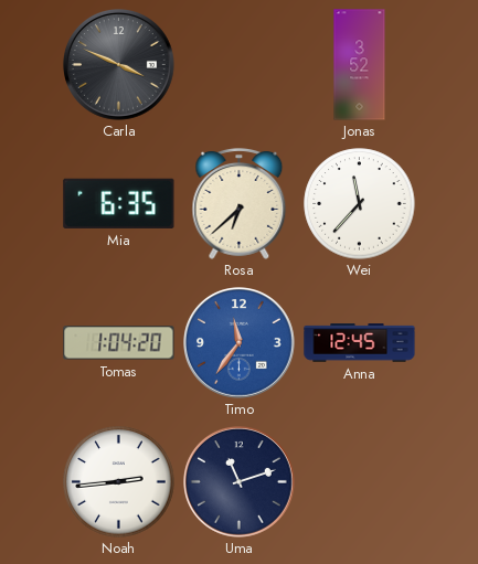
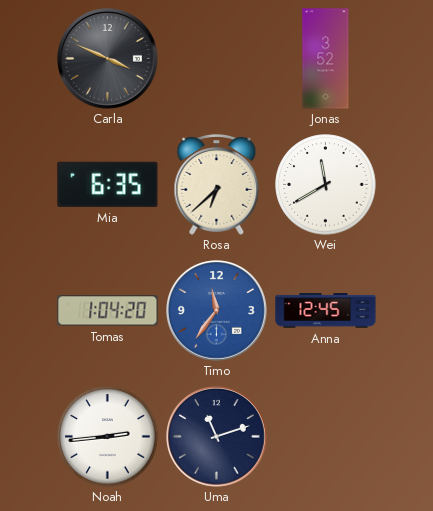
Wei: 11:37 -> 11:40 (326, 185)
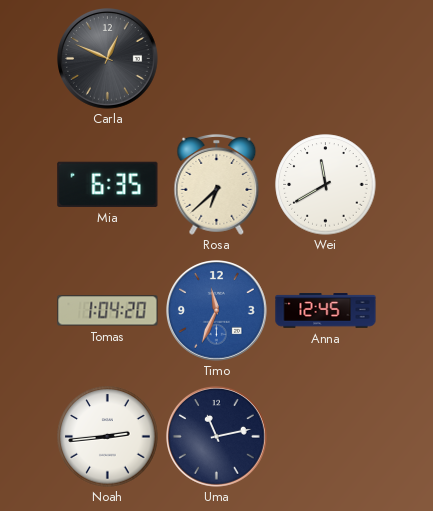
Carla: 3:49 -> 12:49 (108, 59)
Jonas: 3:52 -> none (326, 59)
Timo: 11:36 -> 11:34 (217, 311)
Uma: 11:12 -> 11:13 (217, 437)
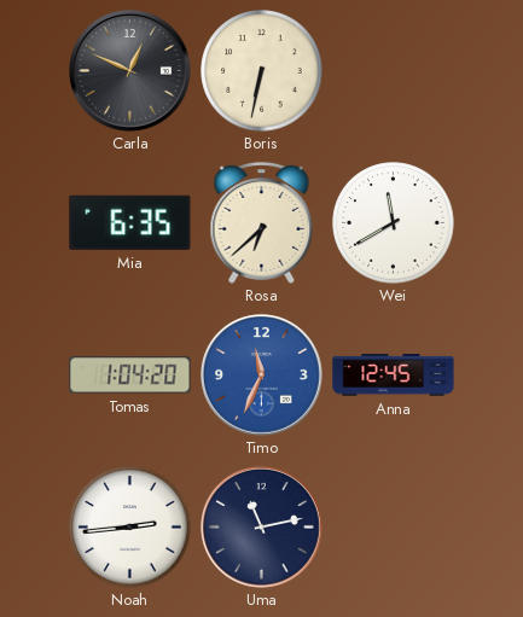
Boris: none -> 6:32 (262, 71)
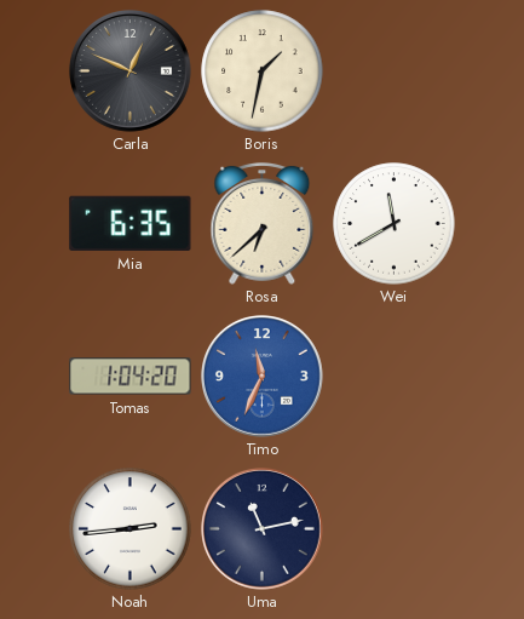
Boris: 6:32 -> 1:32 (263, 71)
Anna: 12:45 -> none (394, 376)
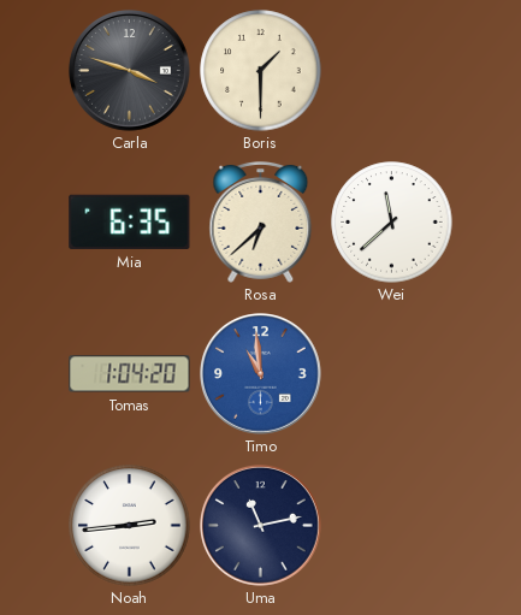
Carla: 12:49 -> 3:48 (130, 71)
Boris: 1:32 -> 1:30 (261, 71)
Wei: 11:40 -> 11:38 (392, 223)
Timo: 11:34 -> 10:59 (261, 374)
